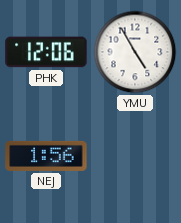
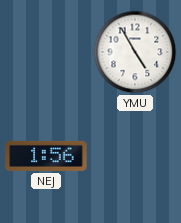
PHK: 12:06 -> none (46, 52)
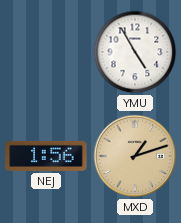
MXD: none -> 1:12 (135, 156)
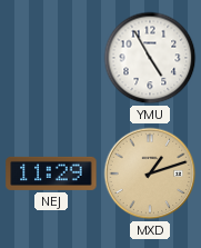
NEJ: 1:56 -> 11:29 (51, 173)
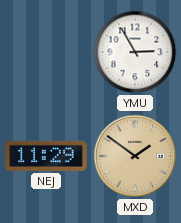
YMU: 4:55 -> 2:55 (135, 52)
MXD: 1:12 -> 1:51 (135, 156)
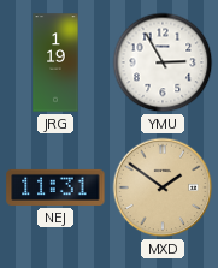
JRG: none -> 1:19 (55, 62)
NEJ: 11:29 -> 11:31 (55, 187)
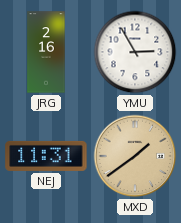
JRG: 1:19 -> 2:16 (46, 52)
MXD: 1:51 -> 1:39 (135, 156)
